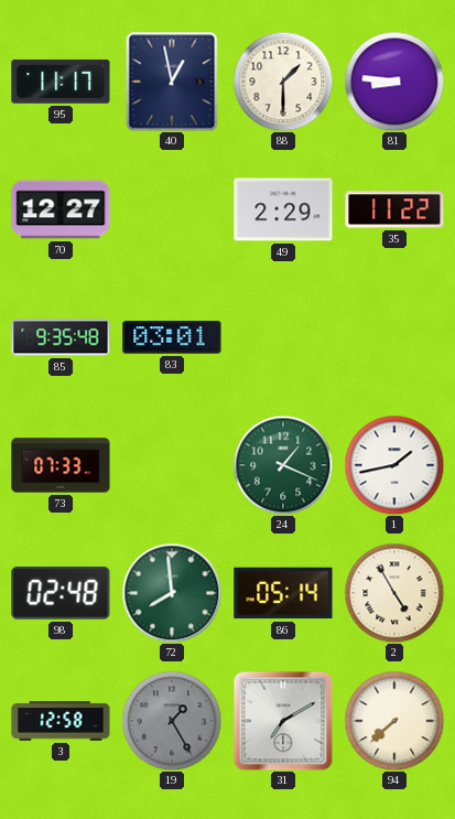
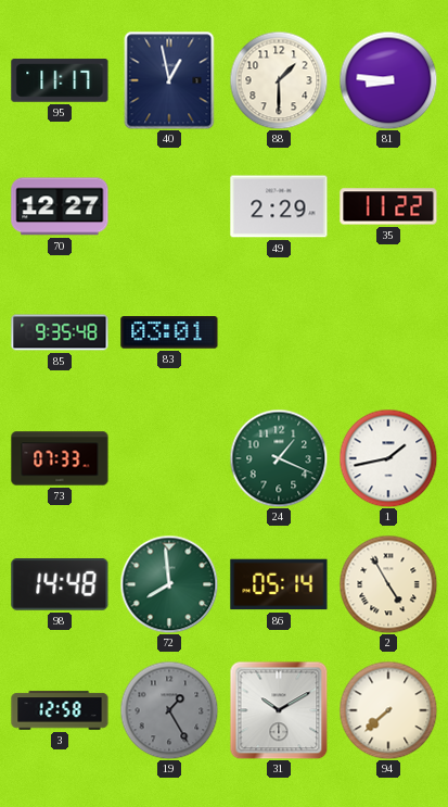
98: 02:48 -> 14:48 (60, 585)
31: 7:10 -> 10:10 (279, 710)
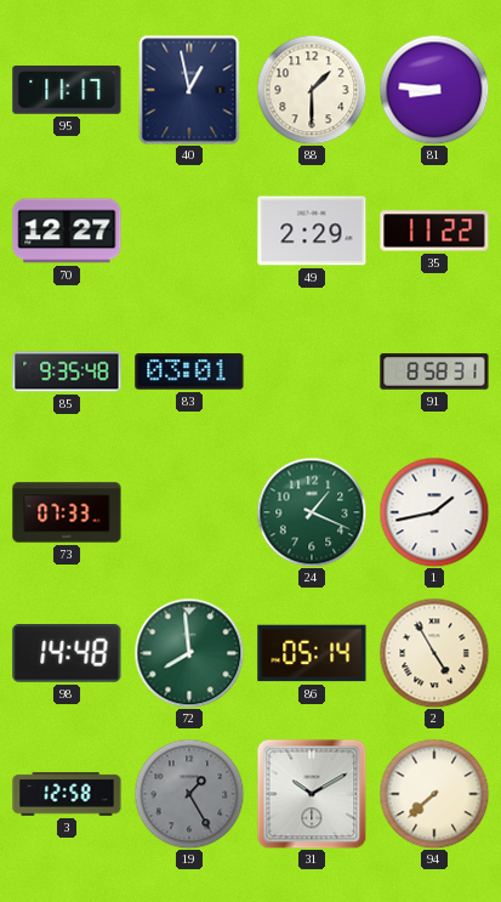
91: none -> 8:58 (434, 371)
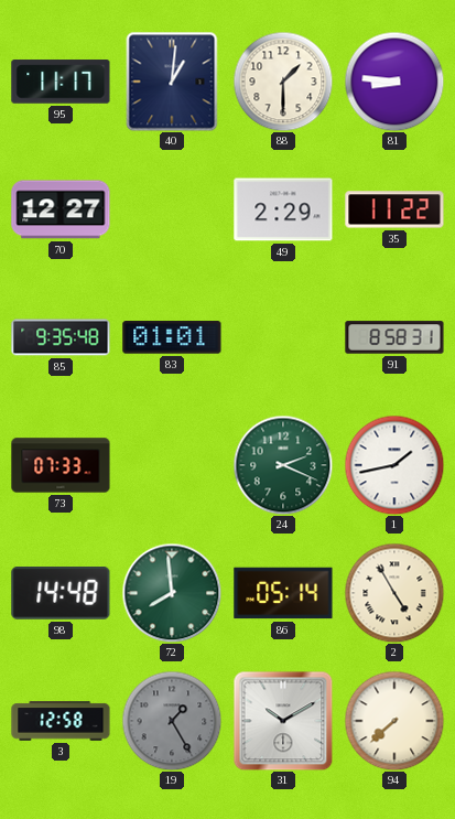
40: 12:58 -> 1:01 (172, 82)
83: 03:01 -> 01:01 (172, 337)
24: 1:19 -> 2:19 (283, 465)
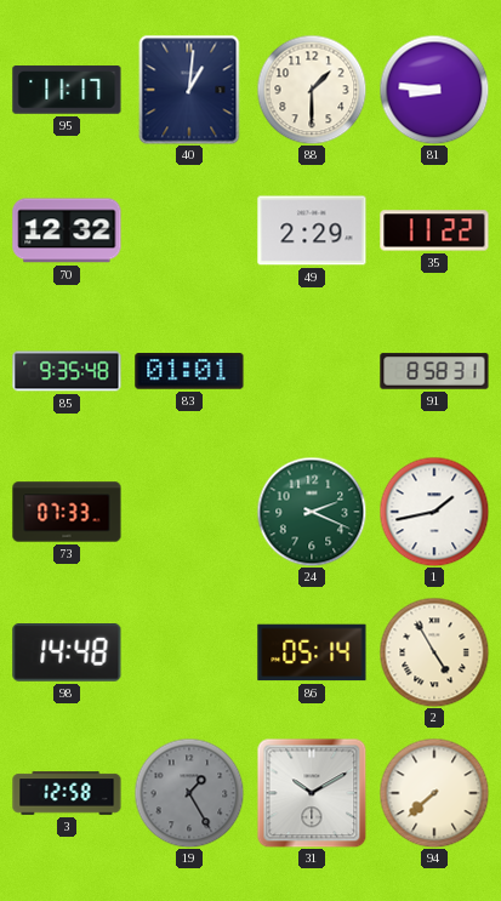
70: 12:27 -> 12:32 (67, 230)
72: 7:59 -> none (172, 593)
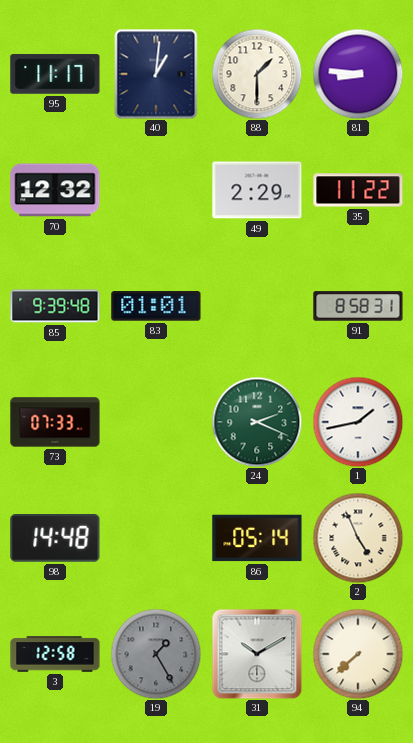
85: 9:35 -> 9:39 (55, 306)
2: 4:55 -> 4:56 (358, 538)
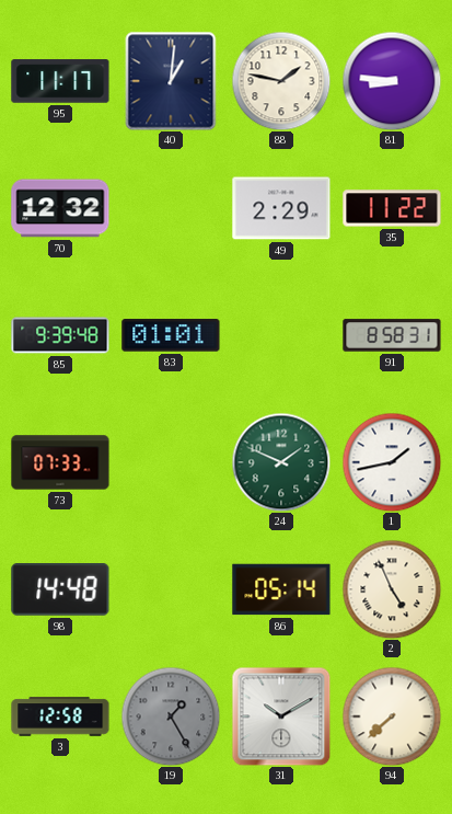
88: 1:30 -> 1:47 (281, 81)
24: 2:19 -> 1:49 (281, 462)
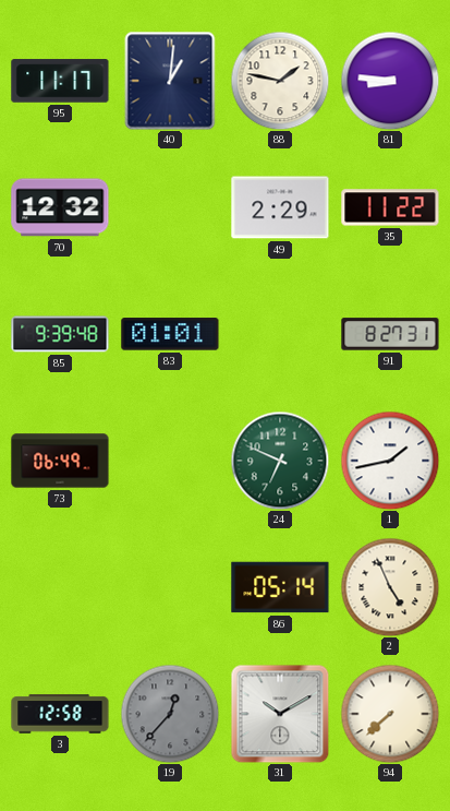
91: 8:58 -> 8:27 (390, 334)
73: 07:33 -> 06:49 (60, 461)
24: 1:49 -> 6:49 (280, 461)
98: 14:48 -> none (60, 591)
19: 1:25 -> 12:37 (170, 714)
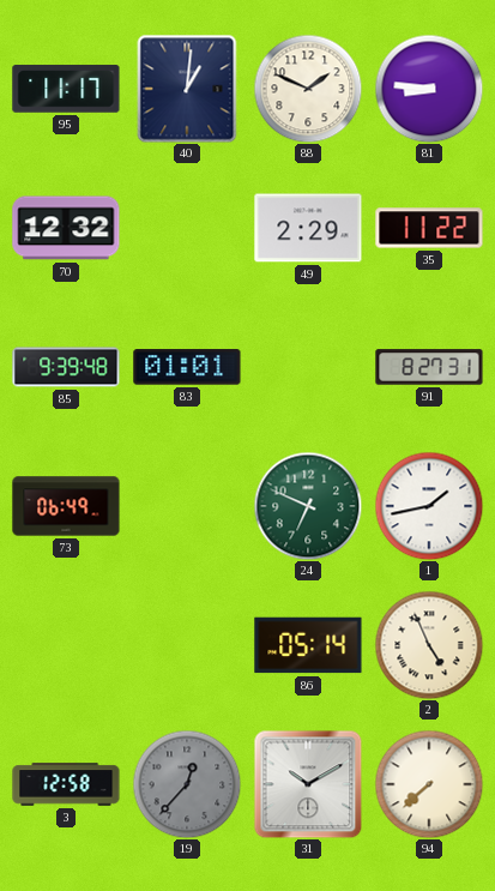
88: 1:47 -> 1:49 (308, 89)
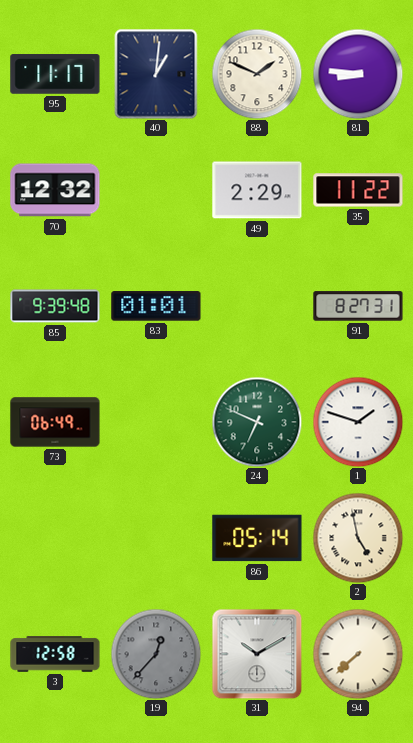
1: 1:43 -> 1:48 (358, 422)
2: 4:56 -> 4:58 (358, 538)
